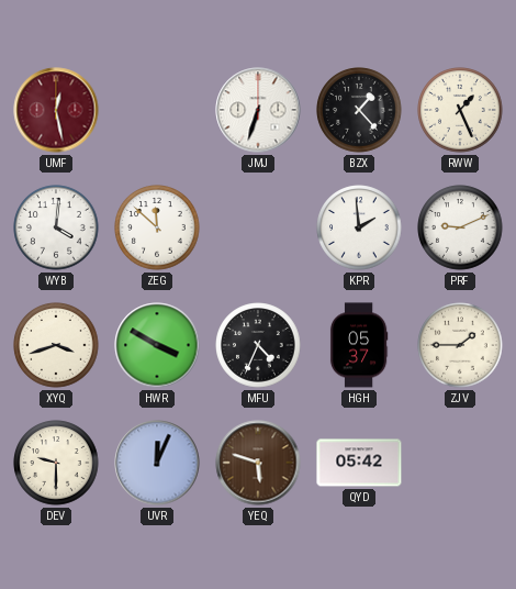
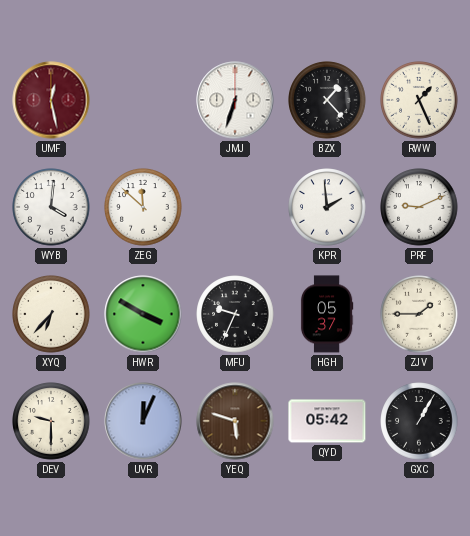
XYQ: 3:42 -> 6:37 (51, 314)
MFU: 4:34 -> 9:34 (235, 314)
GXC: none -> 1:05 (419, 421)
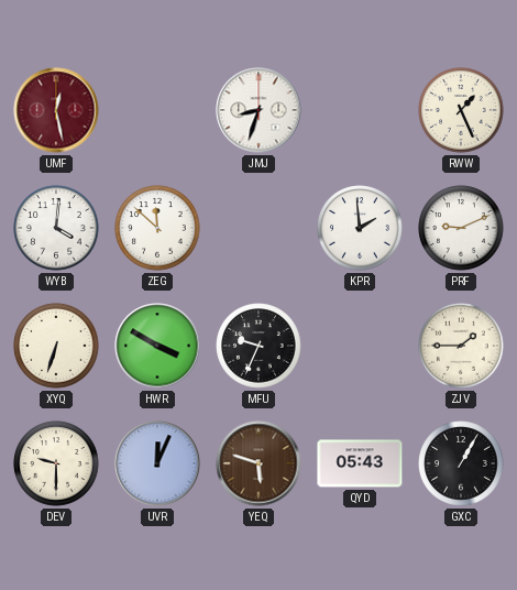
JMJ: 6:33 -> 8:33 (258, 110)
BZX: 1:23 -> none (327, 100)
XYQ: 6:37 -> 6:33 (56, 346)
HGH: 05:37 -> none (327, 314)
QYD: 05:42 -> 05:43 (360, 463)
